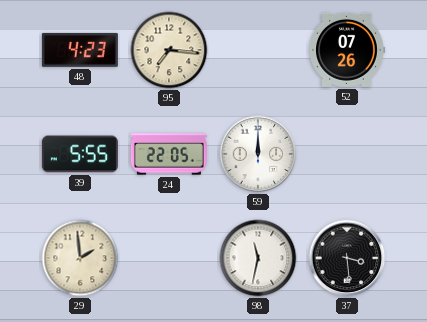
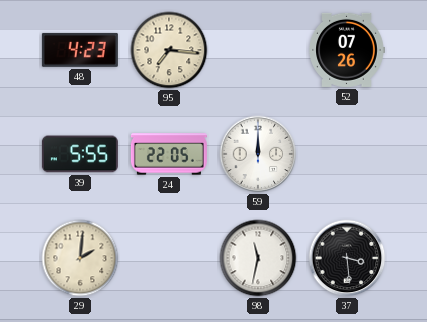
29: 1:59 -> 2:01 (80, 258)
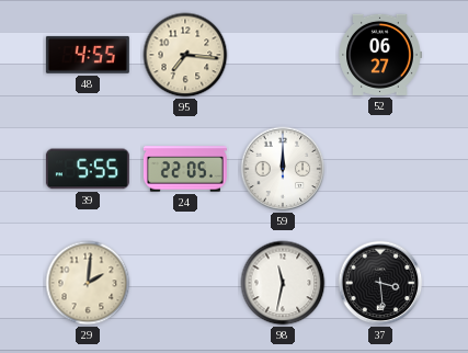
48: 4:23 -> 4:55 (88, 55)
52: 07:26 -> 06:27 (380, 55)
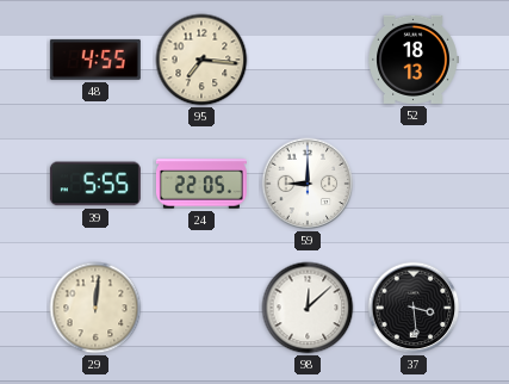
52: 06:27 -> 18:13 (414, 60)
59: 12:00 -> 9:00 (308, 184)
29: 2:01 -> 12:01 (95, 308)
98: 11:32 -> 12:08 (308, 308)
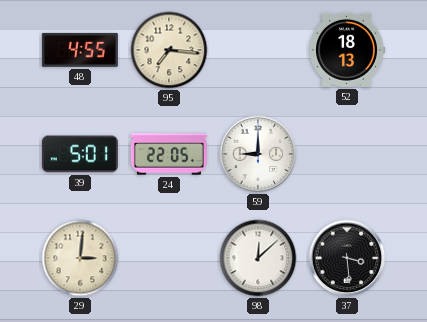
39: 5:55 -> 5:01 (80, 154)
29: 12:01 -> 3:01 (80, 258)
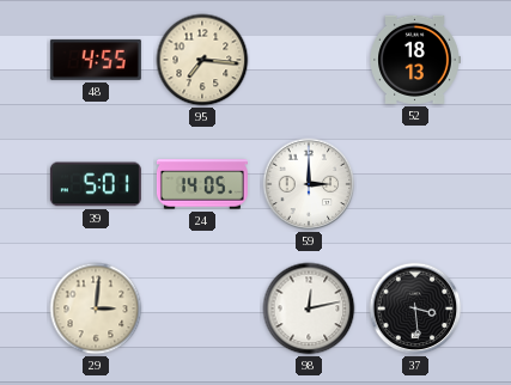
24: 22:05 -> 14:05 (202, 184)
59: 9:00 -> 3:00 (309, 184)
98: 12:08 -> 12:13 (309, 308)
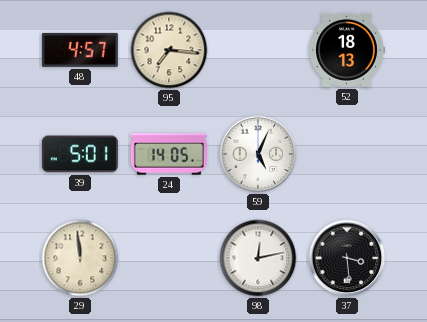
48: 4:55 -> 4:57 (80, 50)
59: 3:00 -> 5:04 (258, 154)
29: 3:01 -> 11:59 (80, 258)
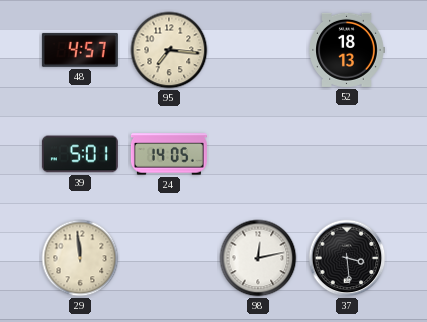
59: 5:04 -> none (258, 154)
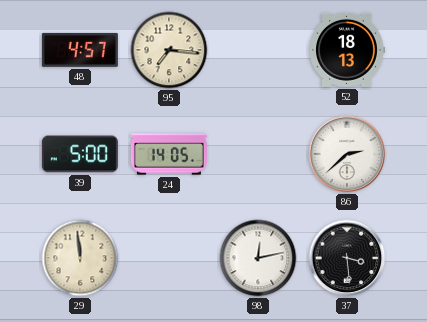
39: 5:01 -> 5:00 (80, 154)
86: none -> 2:38 (347, 154)
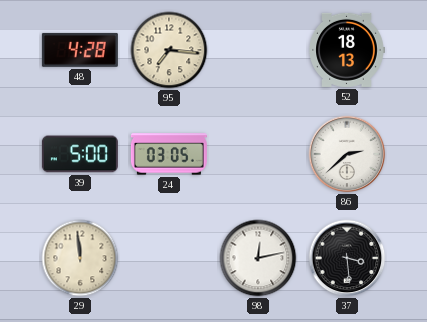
48: 4:57 -> 4:28 (80, 50)
24: 14:05 -> 03:05 (169, 154)
